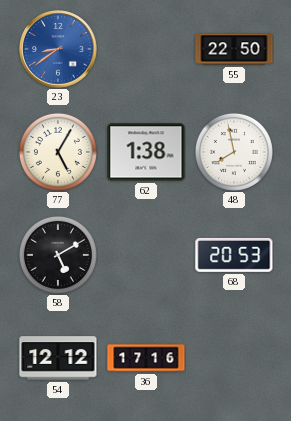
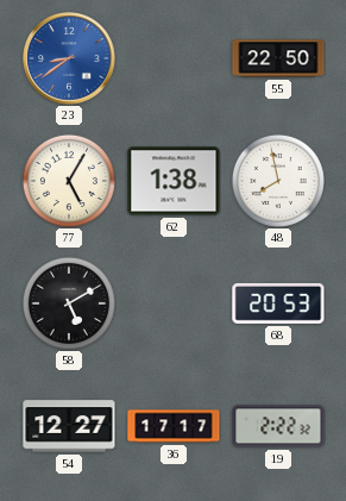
54: 12:12 -> 12:27 (69, 426)
36: 17:16 -> 17:17 (174, 426)
19: none -> 2:22 (278, 426)
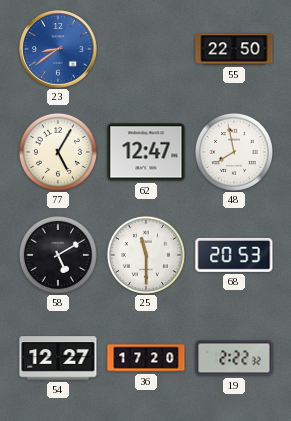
62: 1:38 -> 12:47 (146, 152)
25: none -> 11:30 (146, 255)
36: 17:17 -> 17:20 (146, 358)
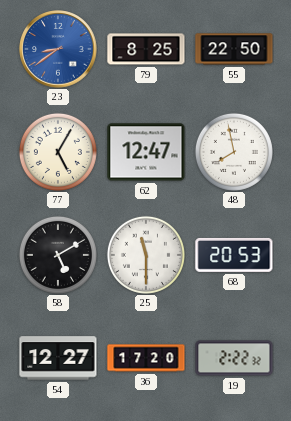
79: none -> 8:25 (146, 49)
